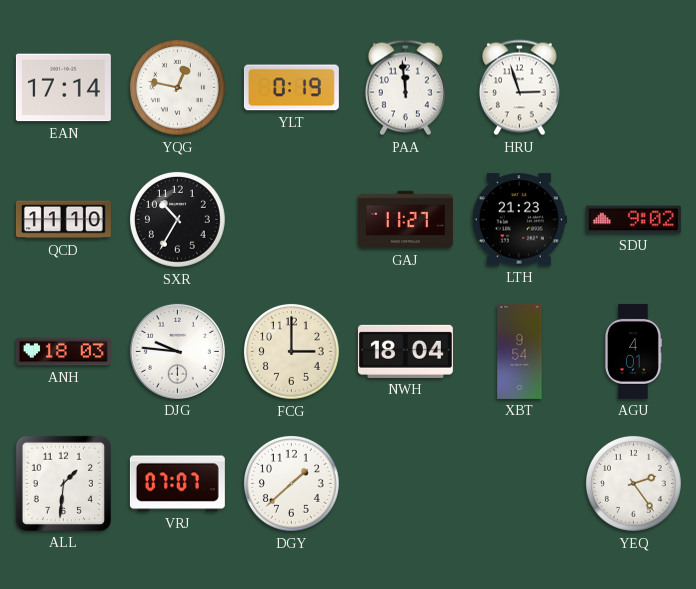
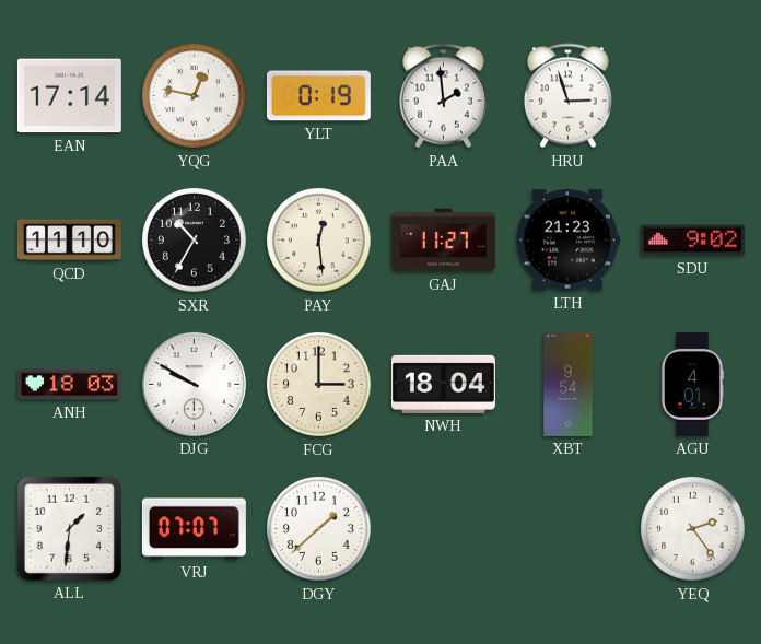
PAA: 11:59 -> 1:59 (443, 96)
PAY: none -> 12:29 (319, 241)
DJG: 9:46 -> 9:50 (194, 384)
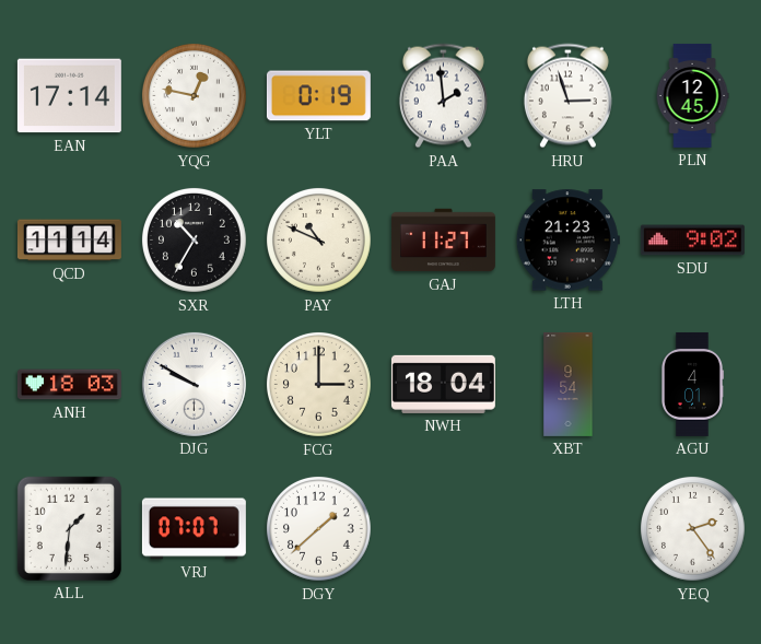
PLN: none -> 12:45 (692, 95)
QCD: 11:10 -> 11:14 (69, 241)
PAY: 12:29 -> 10:49 (319, 241)
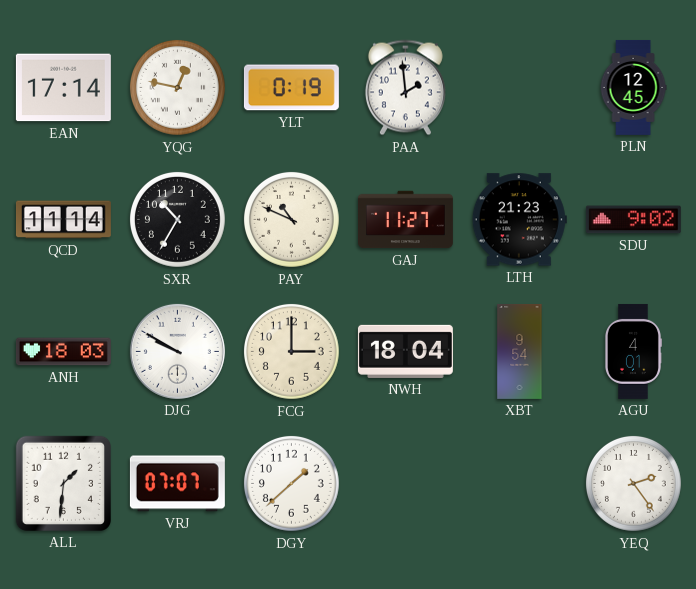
HRU: 2:57 -> none (567, 96)
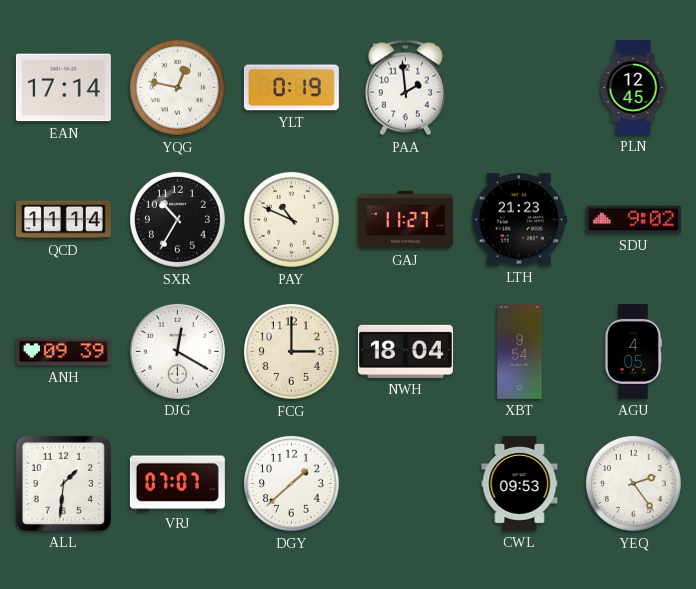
ANH: 18:03 -> 09:39 (63, 352)
DJG: 9:50 -> 12:20 (177, 351)
AGU: 4:01 -> 4:05 (633, 351)
CWL: none -> 09:53 (520, 483)
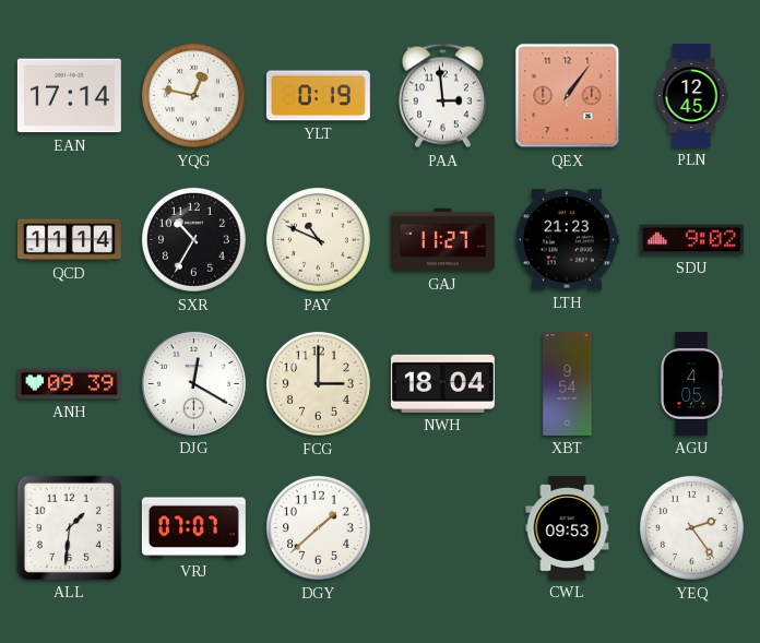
PAA: 1:59 -> 2:59 (442, 96)
QEX: none -> 1:06 (568, 96)
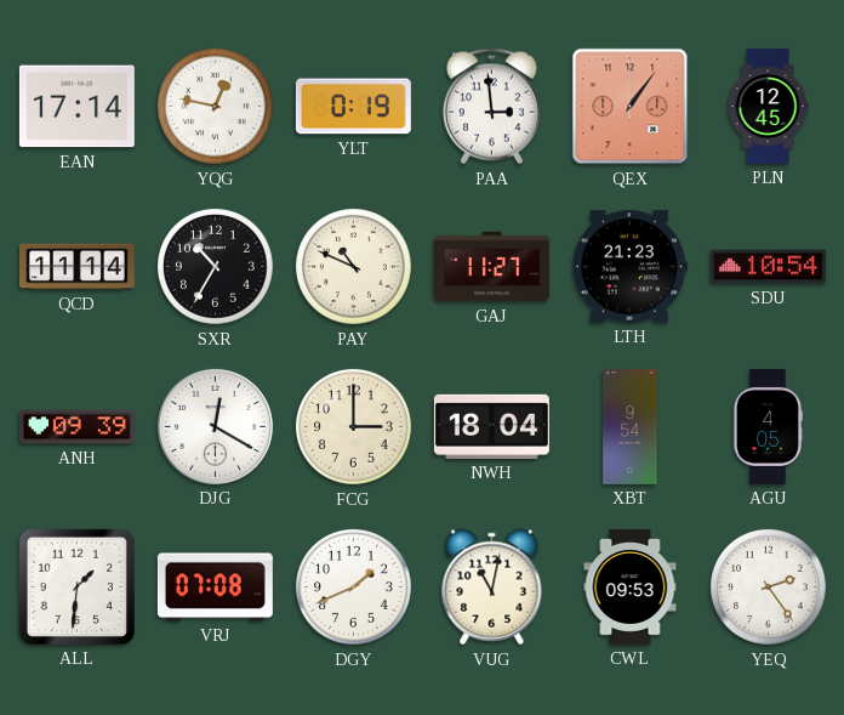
SDU: 9:02 -> 10:54 (768, 267)
VRJ: 07:07 -> 07:08 (215, 588)
DGY: 1:38 -> 1:41 (354, 588)
VUG: none -> 11:02 (492, 588)
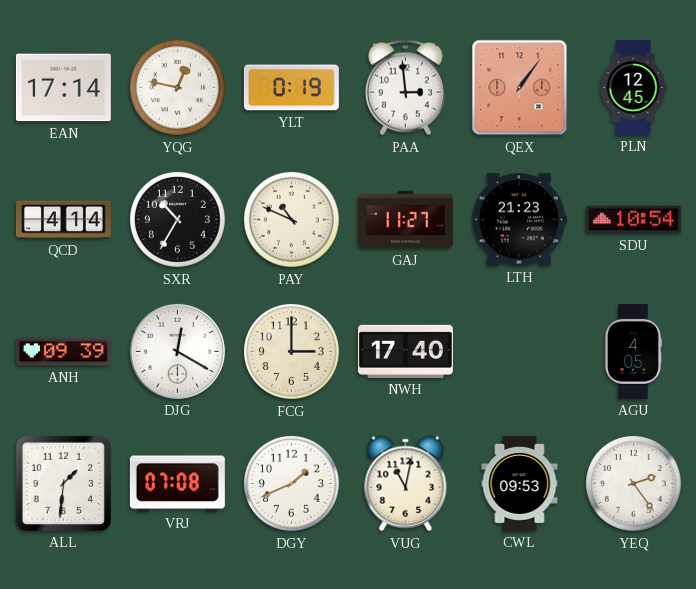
QCD: 11:14 -> 4:14 (63, 220)
NWH: 18:04 -> 17:40 (405, 351)
XBT: 9:54 -> none (631, 426)
